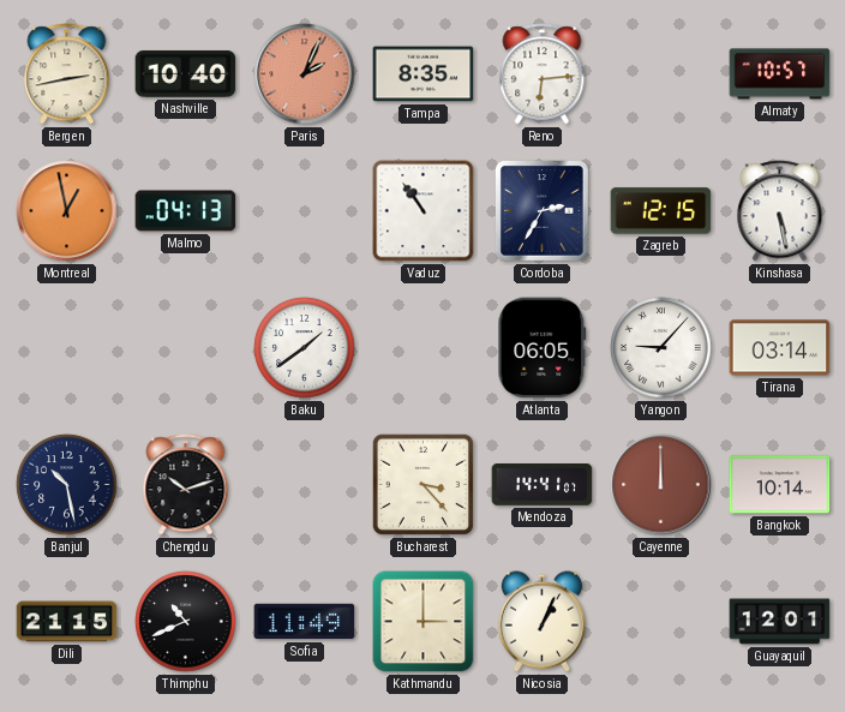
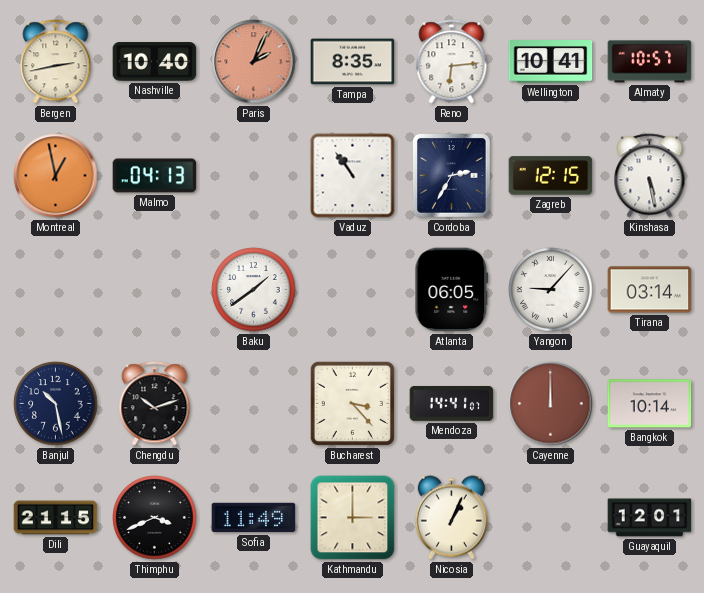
Wellington: none -> 10:41 (551, 62)
Thimphu: 10:41 -> 3:41 (155, 518)
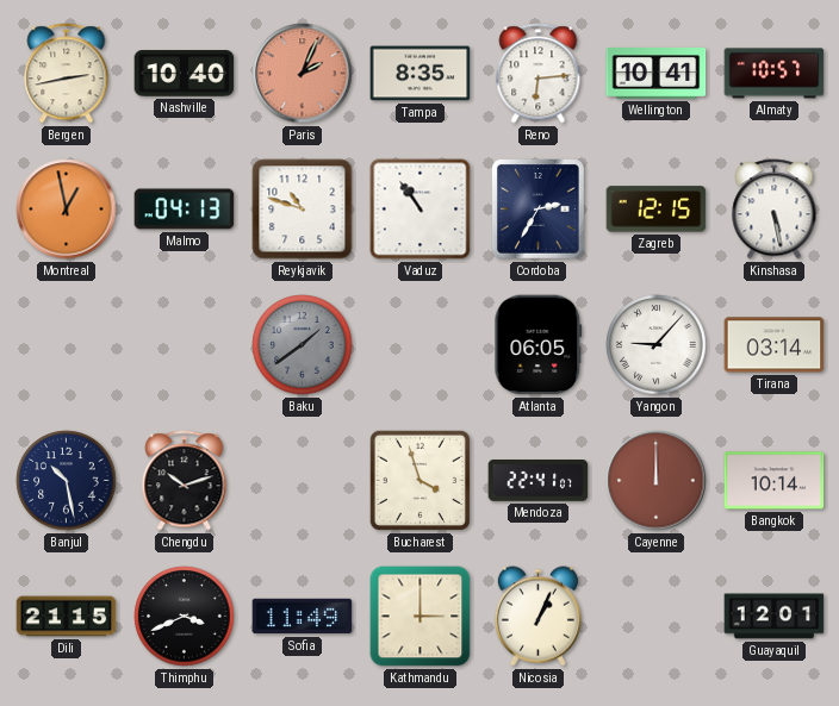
Reykjavik: none -> 10:48 (303, 210)
Baku dial: white -> grey (303, 345)
Bucharest: 3:23 -> 3:57 (419, 480)
Mendoza: 14:41 -> 22:41 (539, 481)
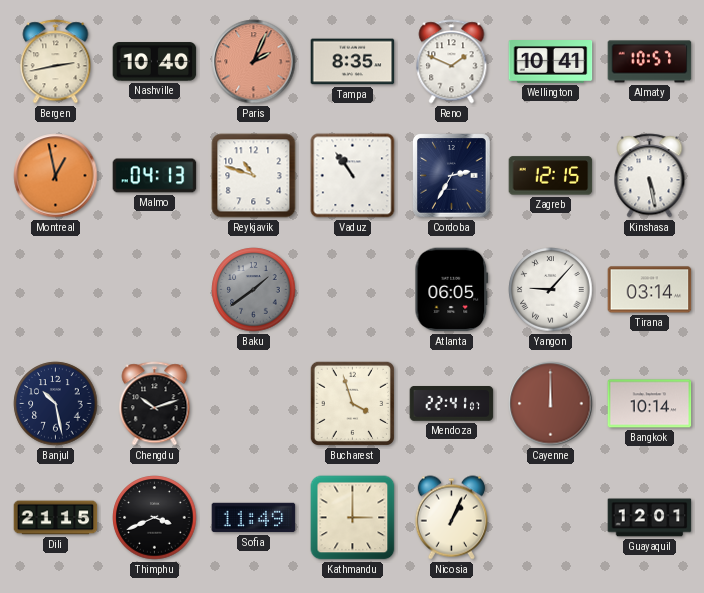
Reno: 6:14 -> 1:49 (452, 62)
